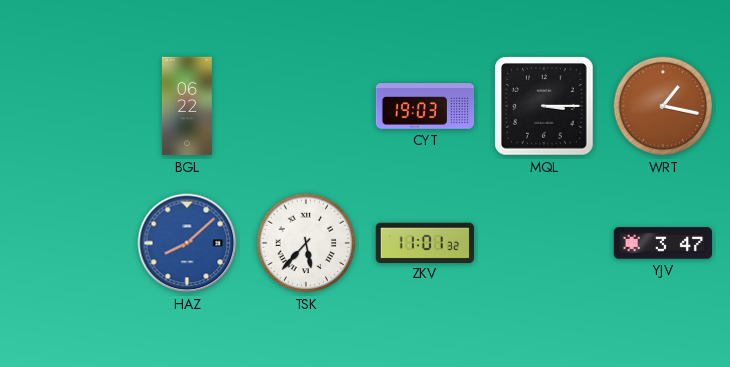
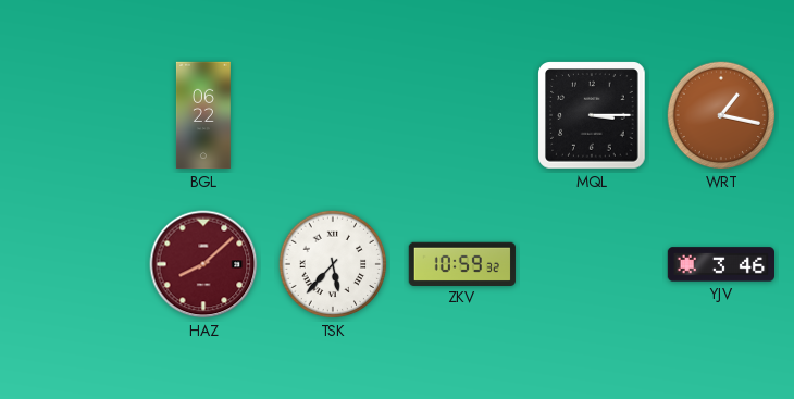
CYT: 19:03 -> none (425, 106)
HAZ dial: blue -> burgundy (203, 264)
ZKV: 11:01 -> 10:59 (461, 263)
YJV: 3:47 -> 3:46 (721, 264)
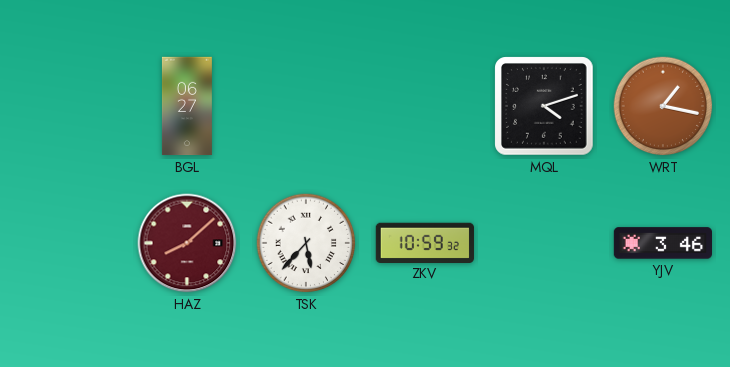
BGL: 06:22 -> 06:27 (187, 106)
MQL: 3:15 -> 4:12 (544, 106)
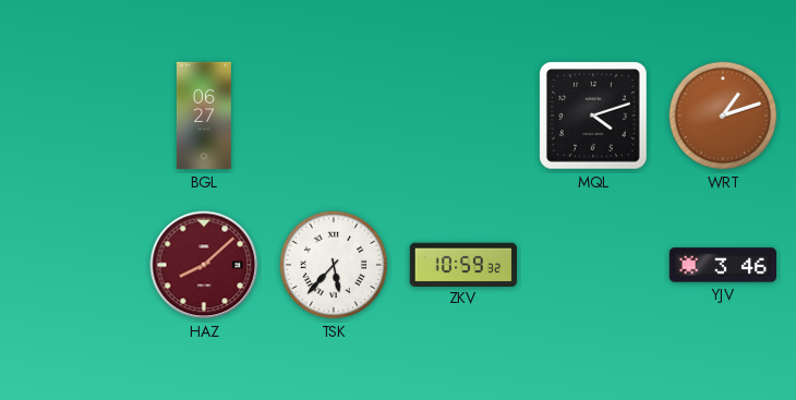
WRT: 1:17 -> 1:12 (723, 116)
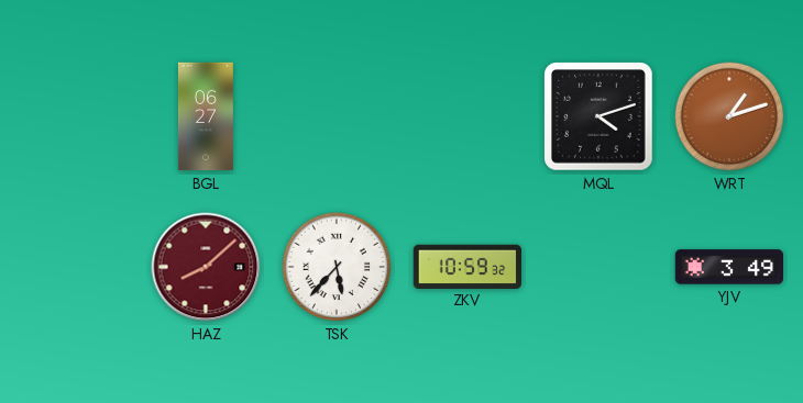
YJV: 3:46 -> 3:49 (729, 267)
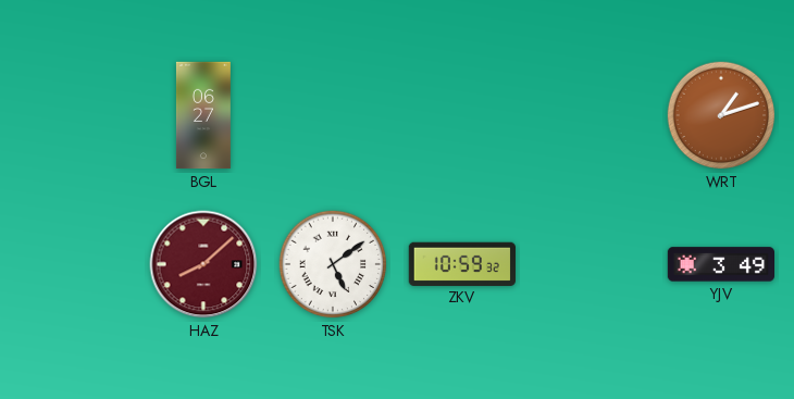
MQL: 4:12 -> none (598, 116)
TSK: 5:37 -> 5:09 (333, 264)
